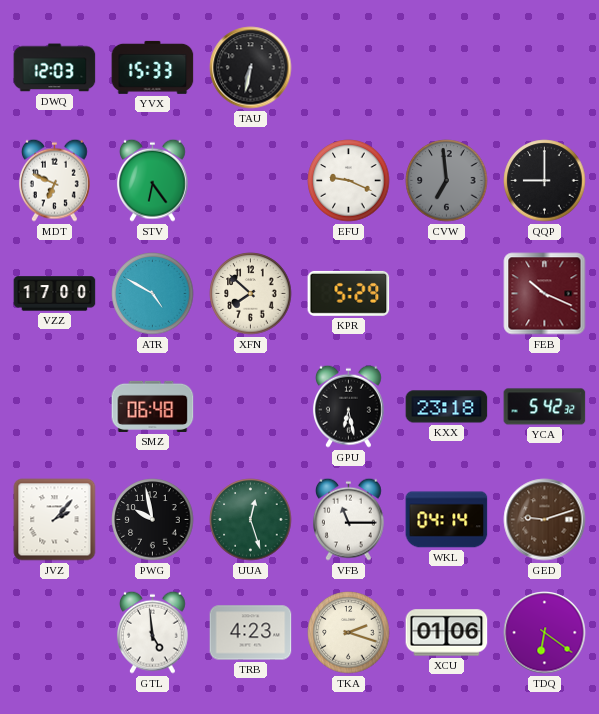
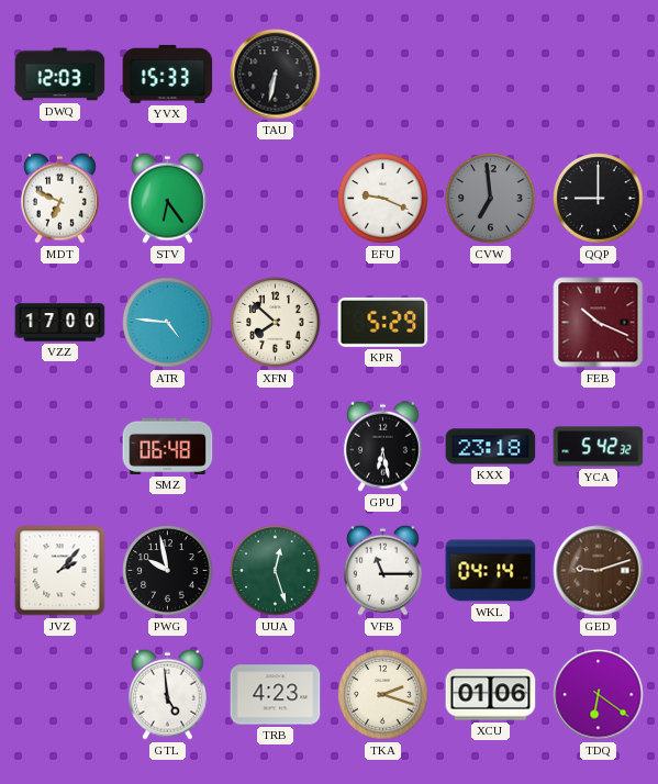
ATR: 4:50 -> 4:46 (168, 323)
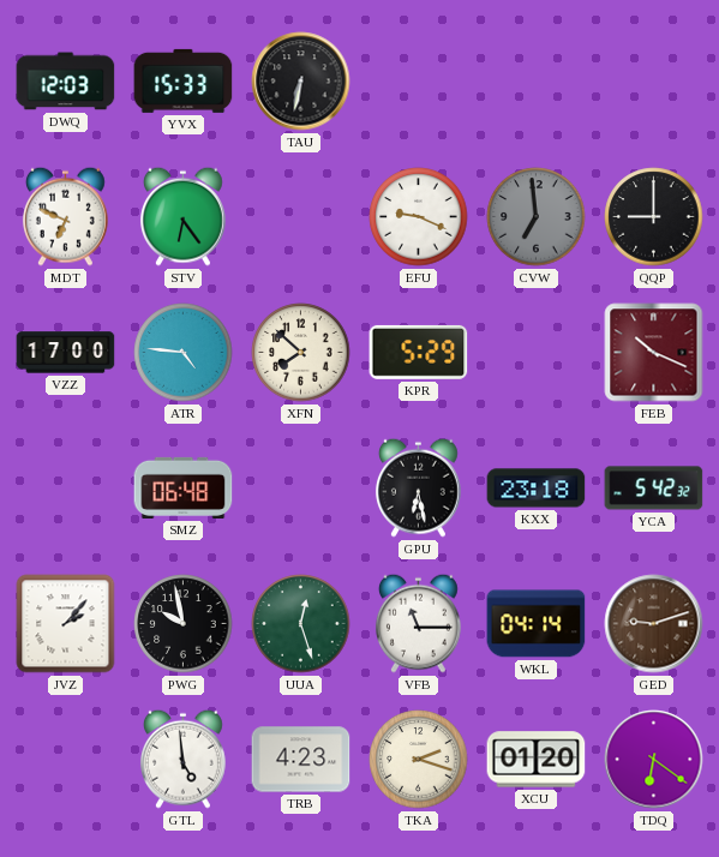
XCU: 01:06 -> 01:20 (537, 760)
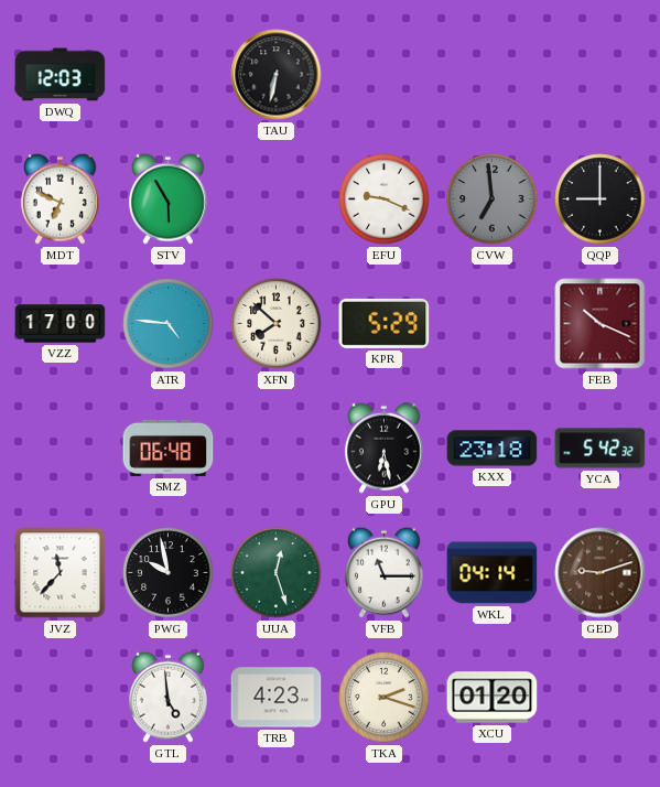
YVX: 15:33 -> none (184, 80)
STV: 6:24 -> 5:55 (167, 198)
JVZ: 2:07 -> 11:37 (61, 573)
TDQ: 6:21 -> none (654, 760)
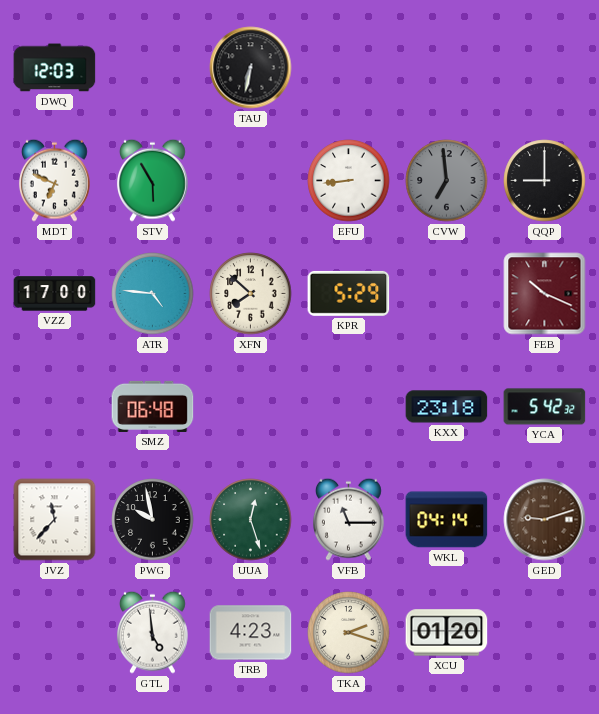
EFU: 9:19 -> 8:44 (349, 181)
GPU: 6:28 -> none (383, 448)
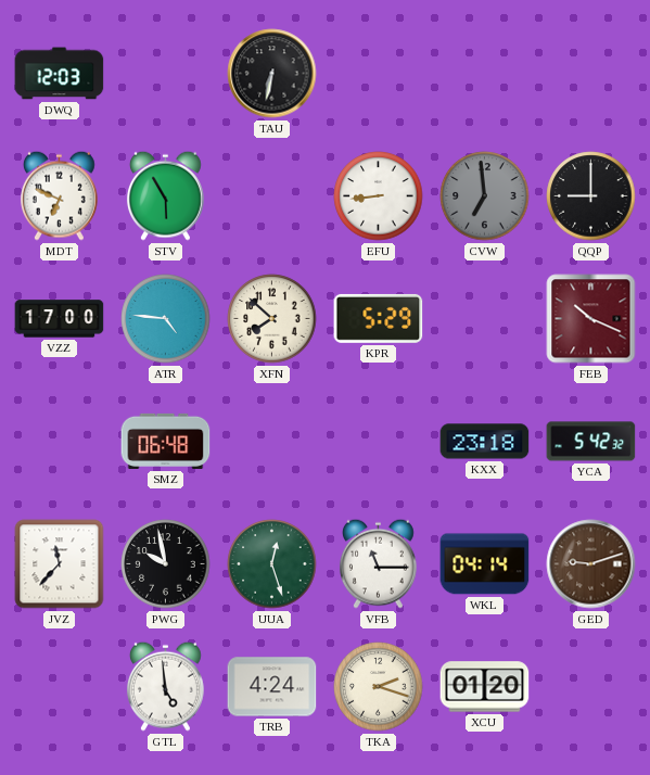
TRB: 4:23 -> 4:24 (272, 687)
